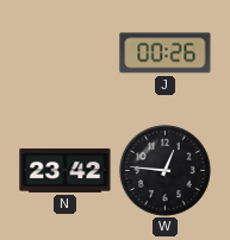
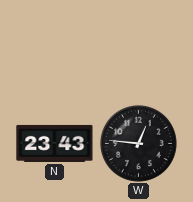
J: 00:26 -> none (166, 53)
N: 23:42 -> 23:43 (55, 143)
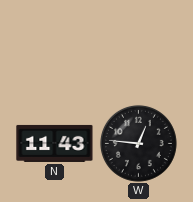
N: 23:43 -> 11:43 (55, 143)
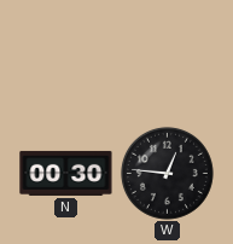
N: 11:43 -> 00:30 (66, 173)
